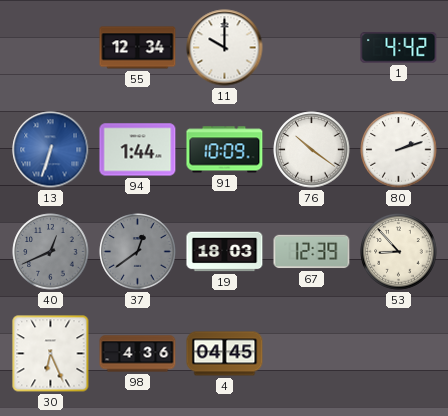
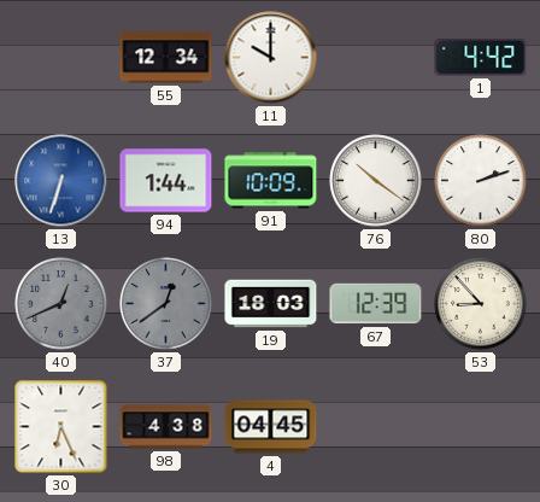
98: 4:36 -> 4:38 (166, 427)
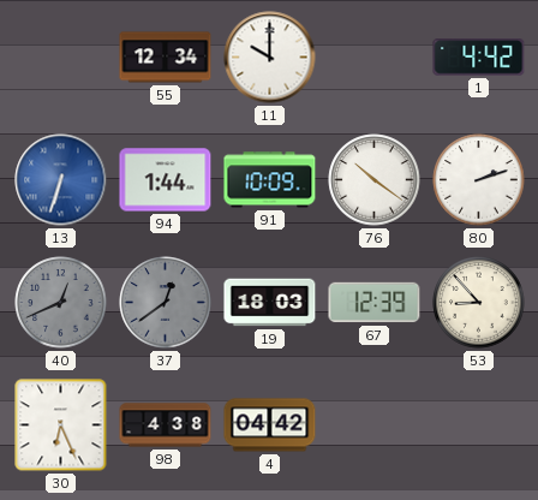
4: 04:45 -> 04:42 (270, 425)
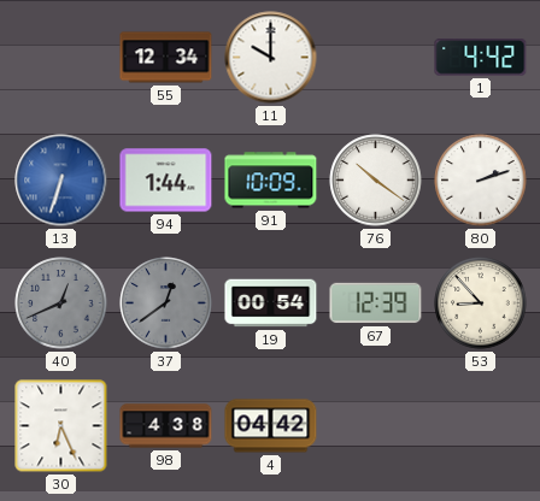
19: 18:03 -> 00:54 (271, 303)
